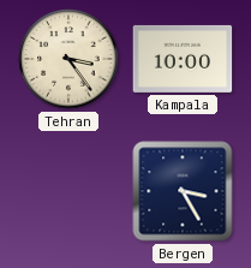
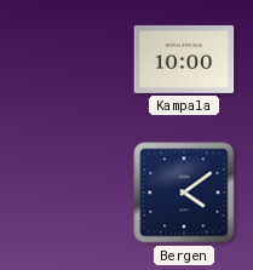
Tehran: 3:24 -> none (68, 59)
Bergen: 3:25 -> 4:09 (184, 193)
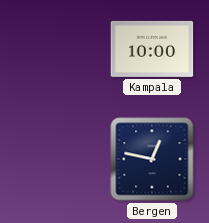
Bergen: 4:09 -> 12:47 (152, 159)
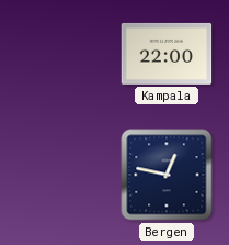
Kampala: 10:00 -> 22:00 (167, 54)
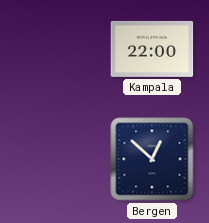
Bergen: 12:47 -> 12:52 (152, 159)
